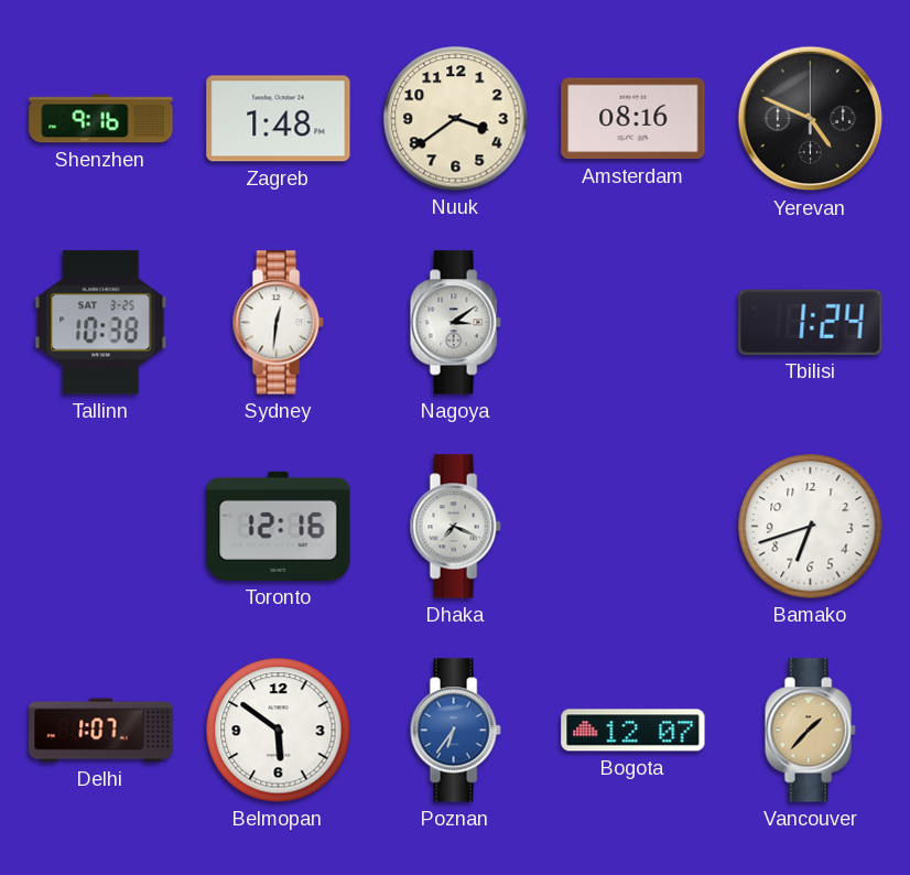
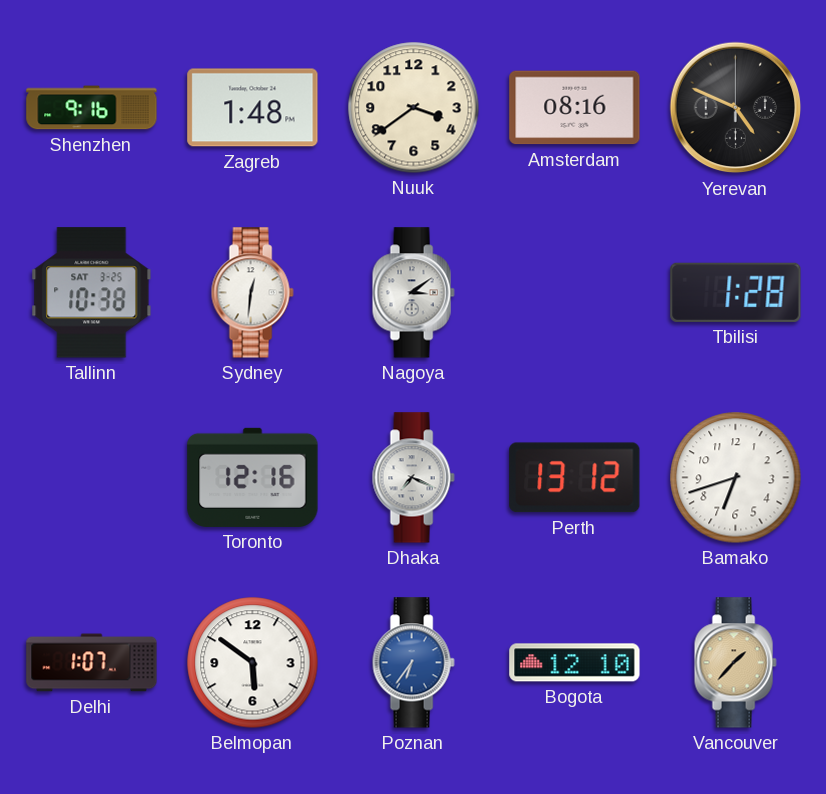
Tbilisi: 1:24 -> 1:28 (736, 292)
Perth: none -> 13:12 (575, 478)
Bogota: 12:07 -> 12:10 (575, 663)
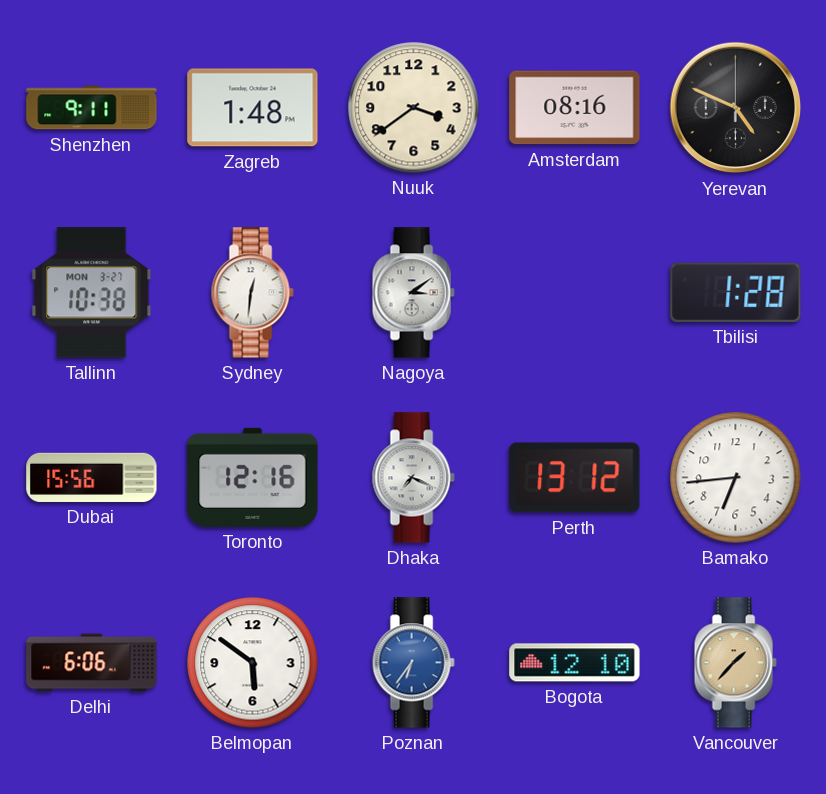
Shenzhen: 9:16 -> 9:11 (92, 108)
Tallinn date: SAT 3-25 -> MON 3-27 (92, 293)
Dubai: none -> 15:56 (92, 477)
Bamako: 6:42 -> 6:44 (736, 478)
Delhi: 1:07 -> 6:06 (92, 663)
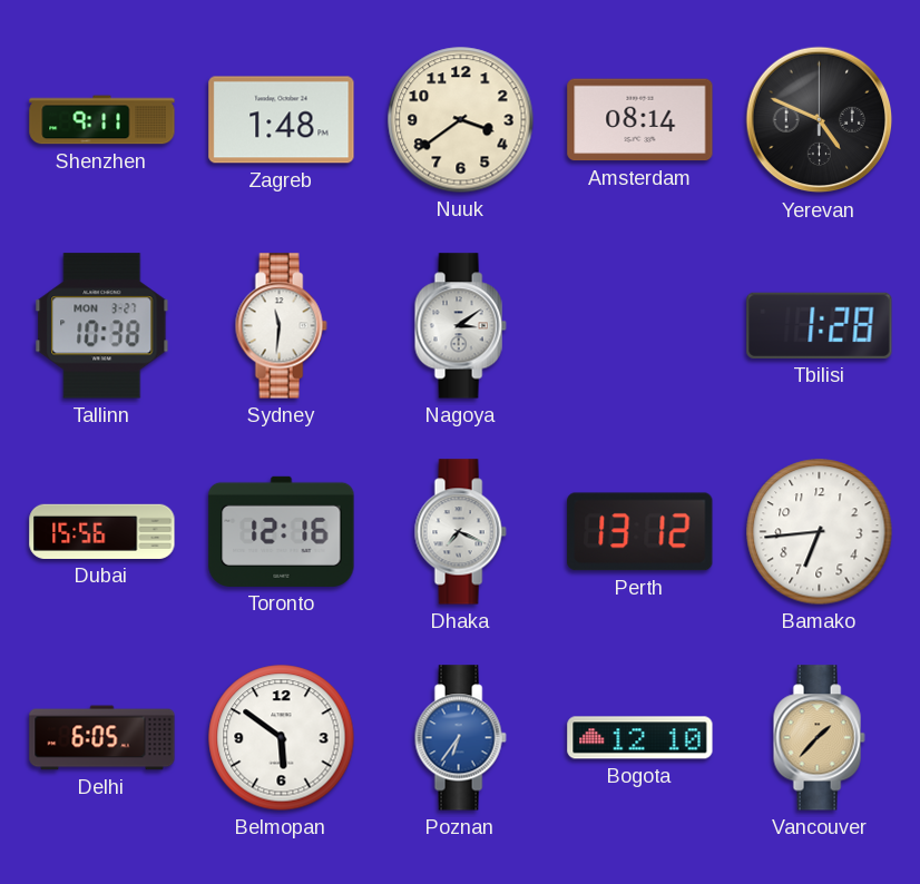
Amsterdam: 08:16 -> 08:14 (640, 120)
Sydney: 12:31 -> 11:31 (281, 326)
Delhi: 6:06 -> 6:05 (102, 738)
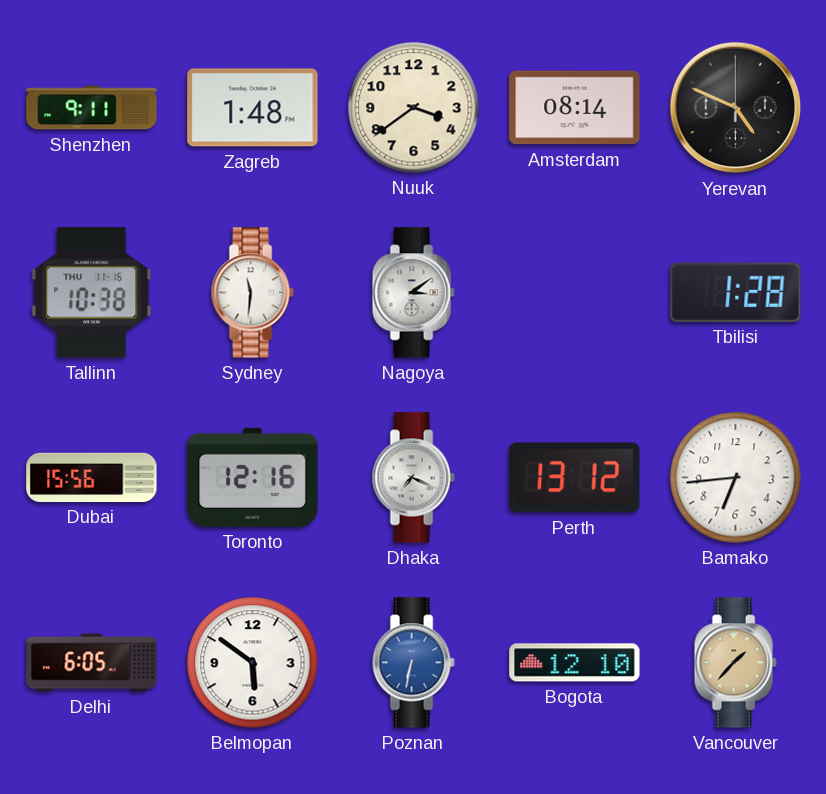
Tallinn date: MON 3-27 -> THU 11-16 (92, 293)
Poznan: 6:36 -> 6:32 (413, 663)
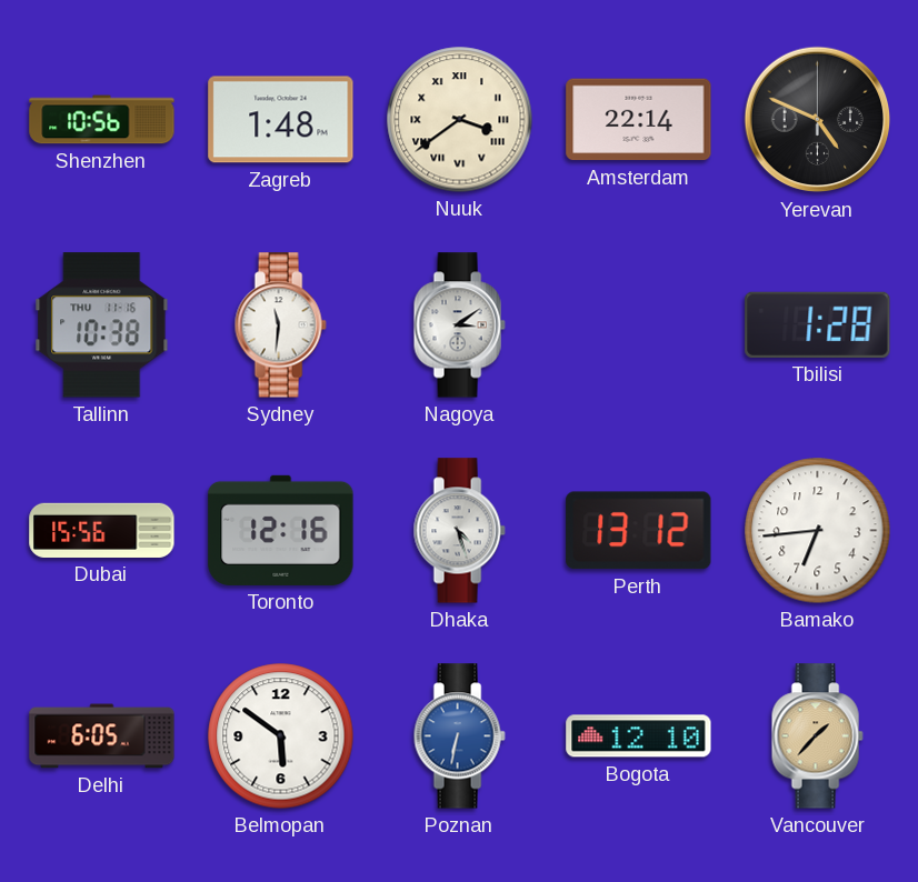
Shenzhen: 9:11 -> 10:56 (102, 120)
Nuuk numerals: Arabic -> Roman (460, 120)
Amsterdam: 08:14 -> 22:14 (639, 120)
Dhaka: 7:19 -> 4:27 (459, 531)
